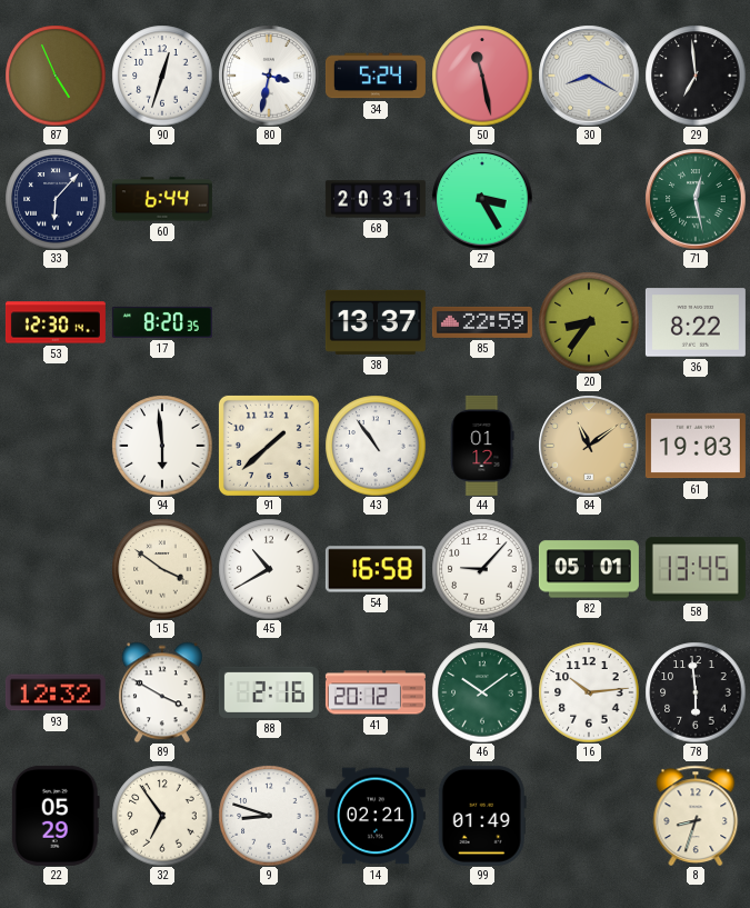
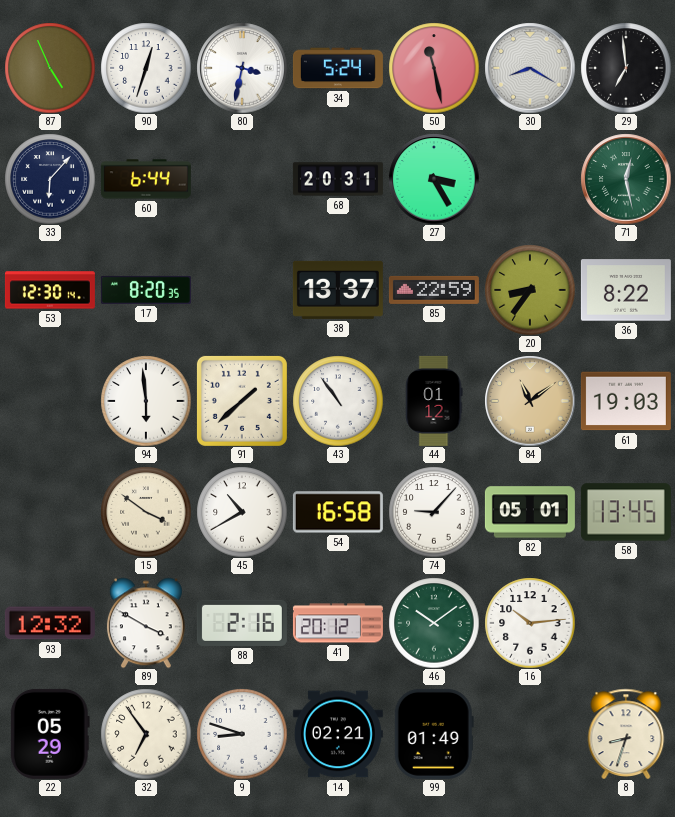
78: 5:59 -> none (696, 692)
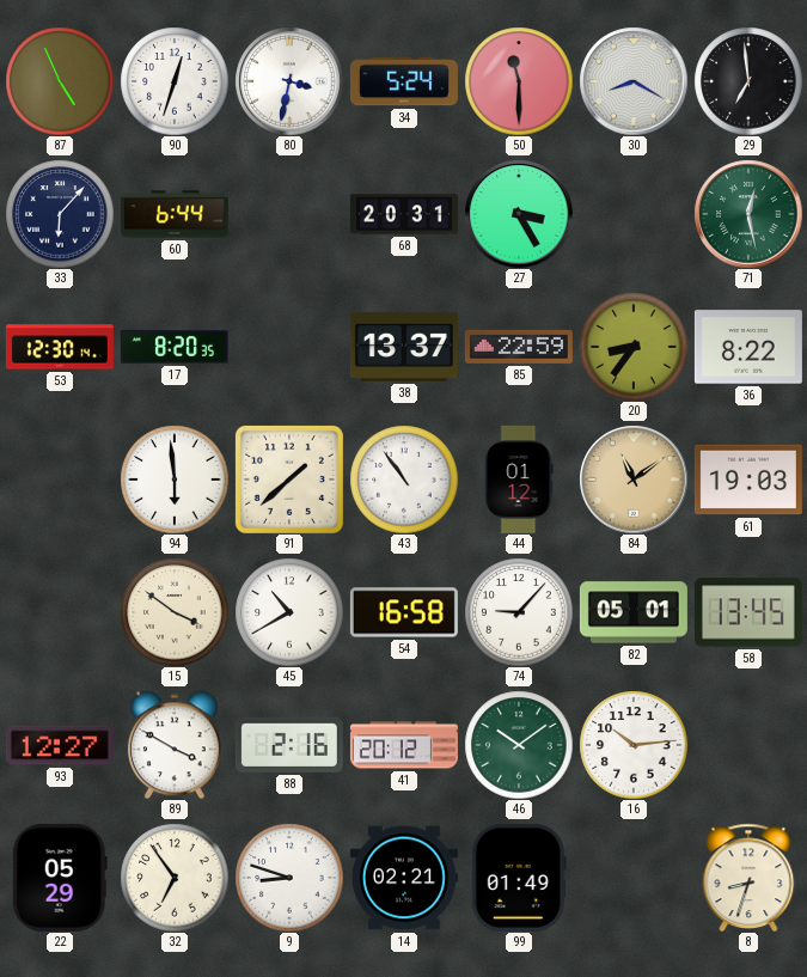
50: 11:28 -> 11:30 (519, 81)
93: 12:32 -> 12:27 (60, 745)
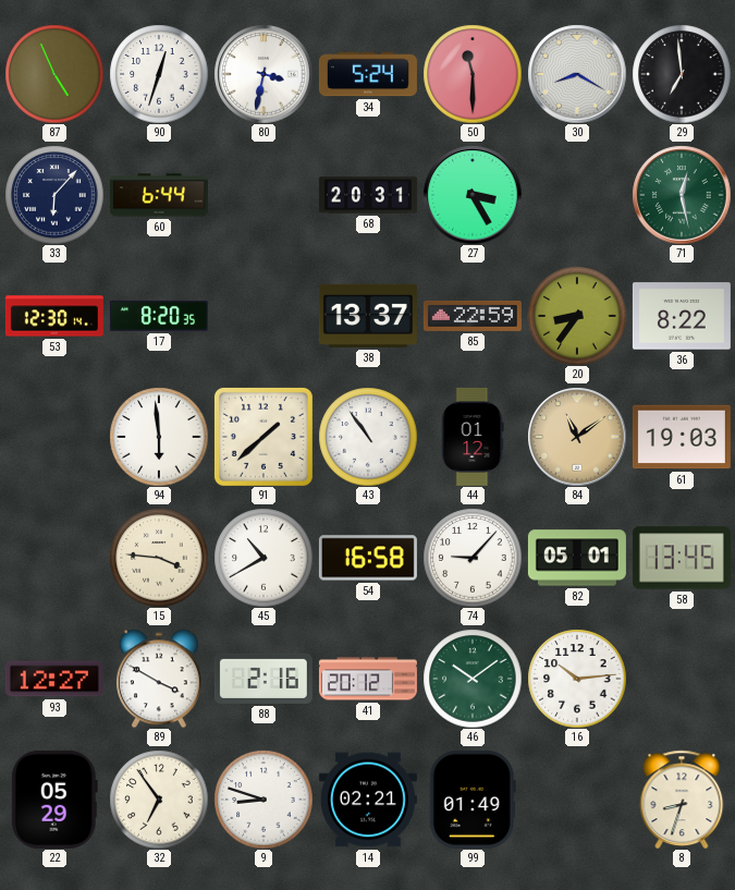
15: 3:51 -> 3:46 (159, 558)
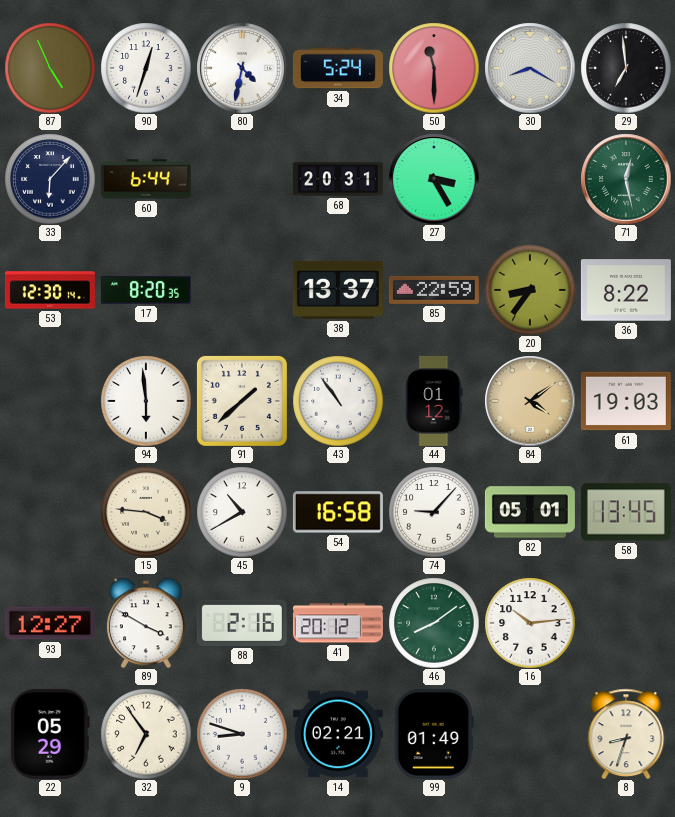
80: 3:32 -> 4:32 (242, 68)
84: 11:09 -> 4:09 (530, 401)
46: 10:09 -> 8:09 (434, 623)
